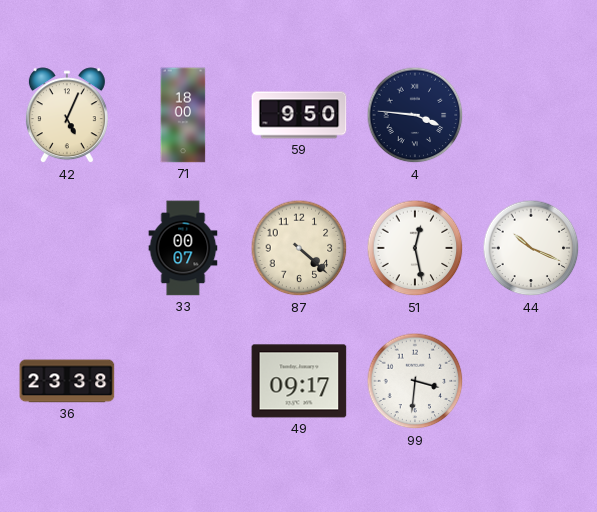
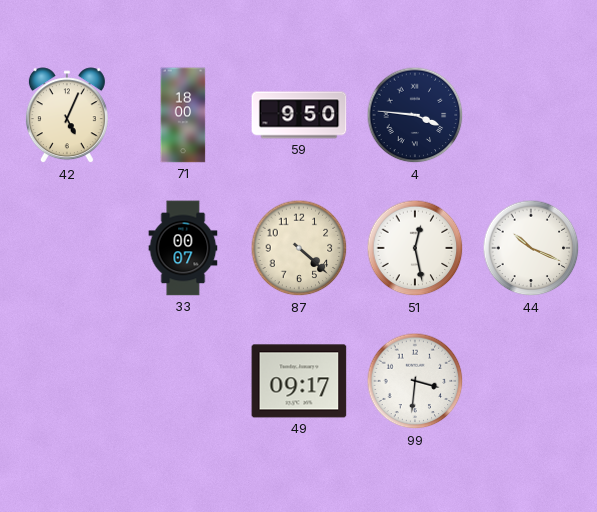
36: 23:38 -> none (67, 381)
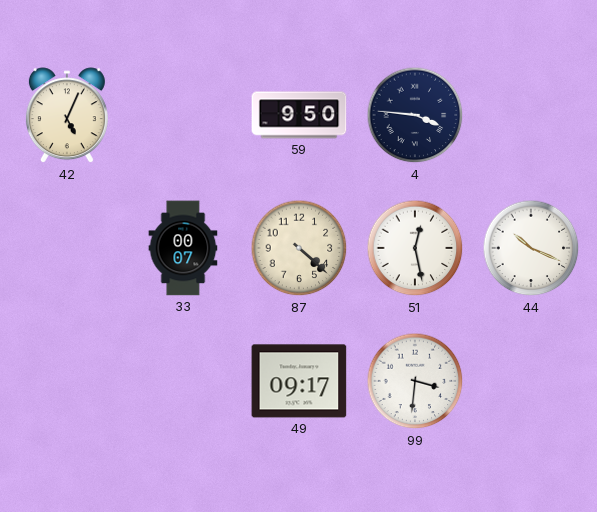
71: 18:00 -> none (183, 115)
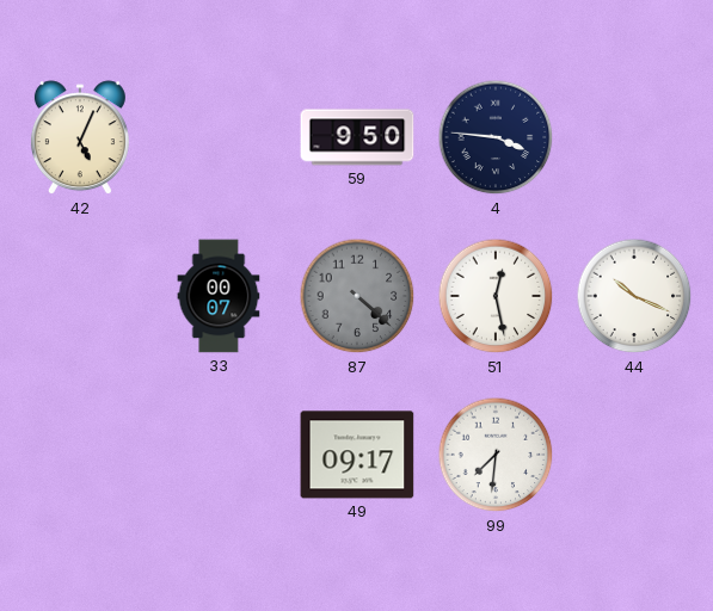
87 dial: cream -> grey (357, 296)
99: 3:31 -> 7:31 (496, 455)
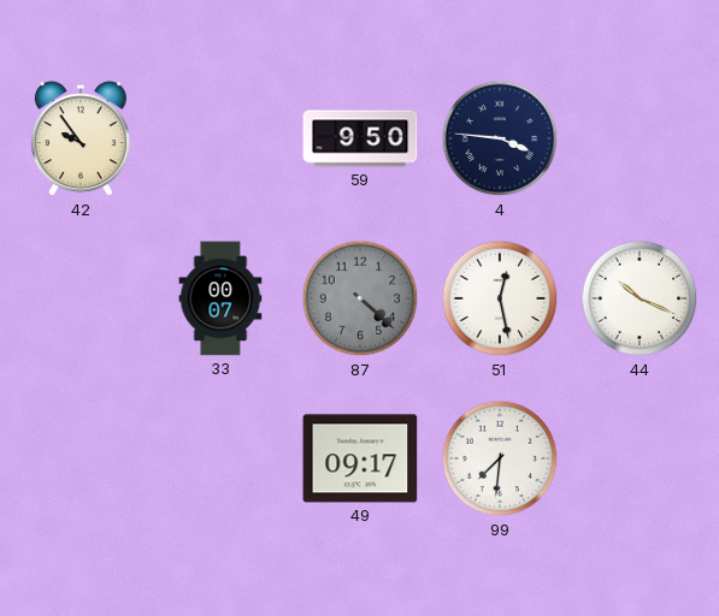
42: 5:04 -> 9:54 (81, 140)
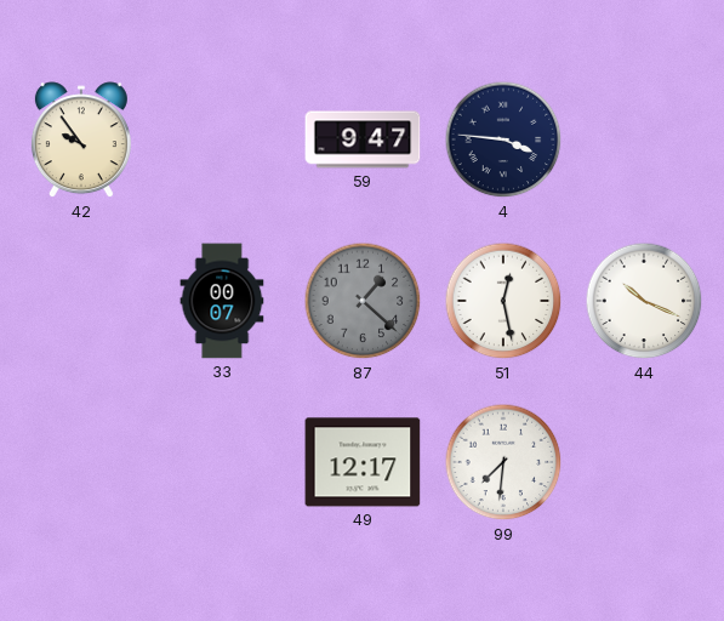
59: 9:50 -> 9:47 (363, 139)
87: 4:22 -> 1:22 (363, 301)
49: 09:17 -> 12:17 (363, 462)
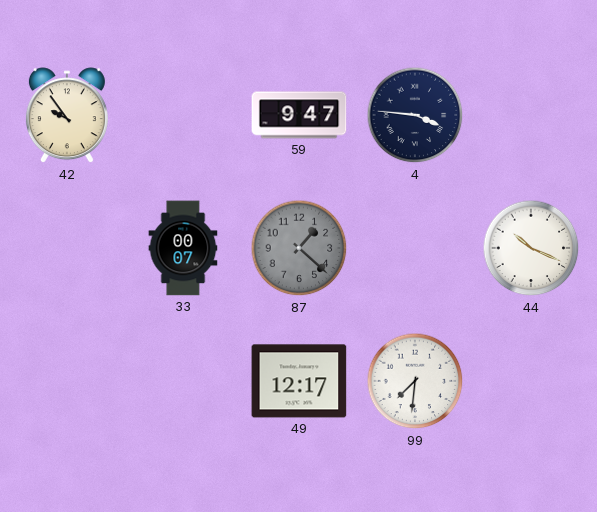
51: 12:28 -> none (503, 301)
